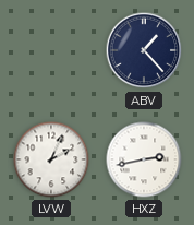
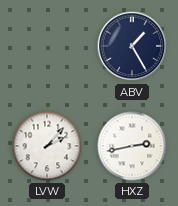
ABV: 1:23 -> 1:25 (132, 46)
LVW: 2:04 -> 2:07 (47, 146)
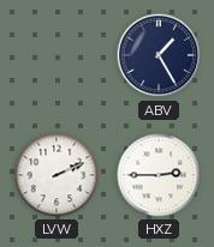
LVW: 2:07 -> 2:11 (57, 175)
HXZ: 2:43 -> 2:45 (159, 175)
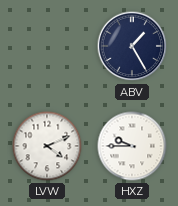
LVW: 2:11 -> 4:11 (47, 146)
HXZ: 2:45 -> 9:45 (132, 146)
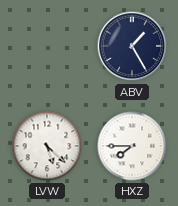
LVW: 4:11 -> 5:22 (47, 146)
HXZ: 9:45 -> 7:45 (132, 146)
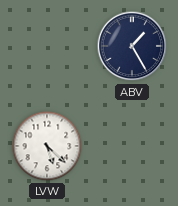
HXZ: 7:45 -> none (132, 146)
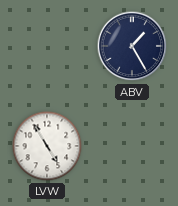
LVW: 5:22 -> 4:55 (47, 146)
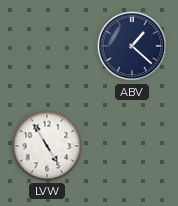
ABV: 1:25 -> 1:22 (132, 46)
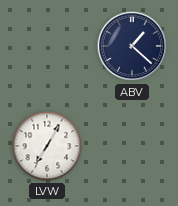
LVW: 4:55 -> 7:05 (47, 146)
